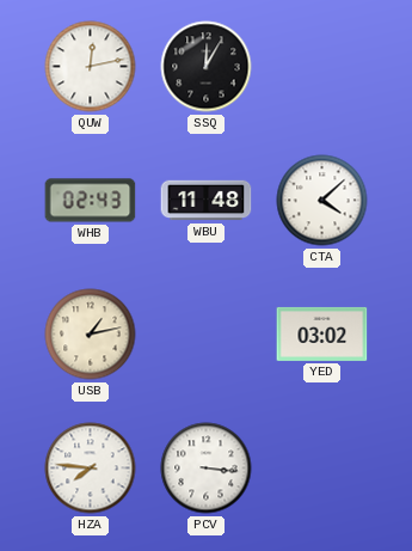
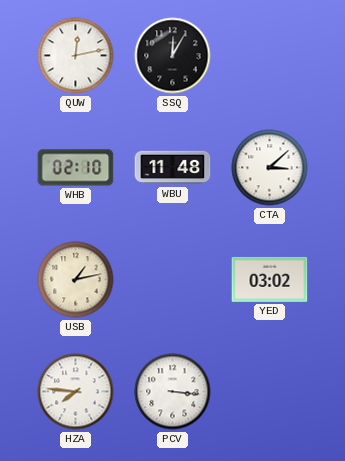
WHB: 02:43 -> 02:10 (76, 168)
CTA: 4:08 -> 3:08 (270, 168)
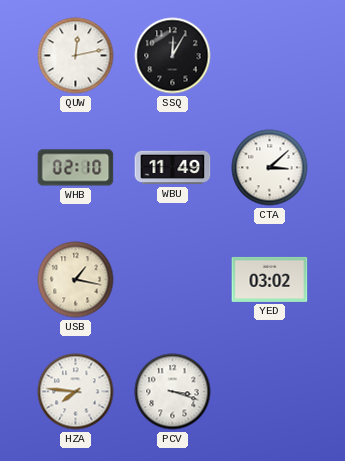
WBU: 11:48 -> 11:49 (173, 168)
USB: 1:13 -> 1:17 (76, 280)
PCV: 3:16 -> 3:18 (173, 392)
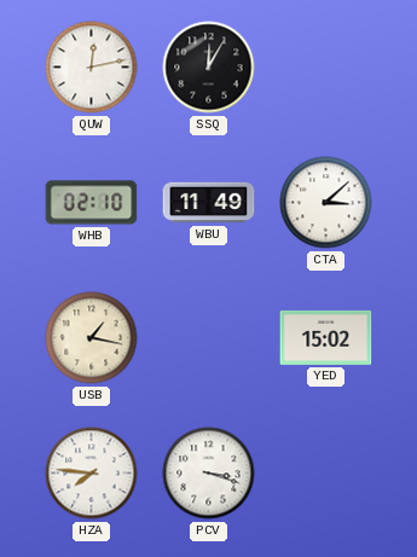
YED: 03:02 -> 15:02 (326, 337)
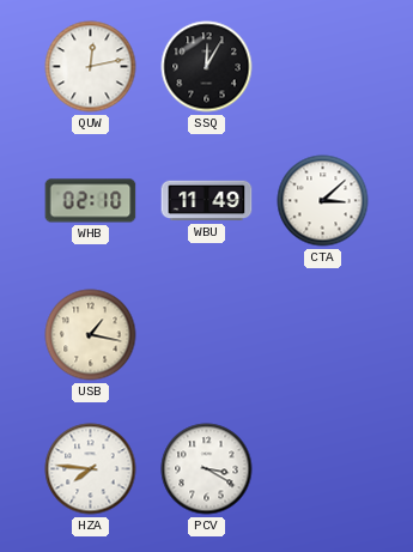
YED: 15:02 -> none (326, 337)
PCV: 3:18 -> 3:20 (207, 469)
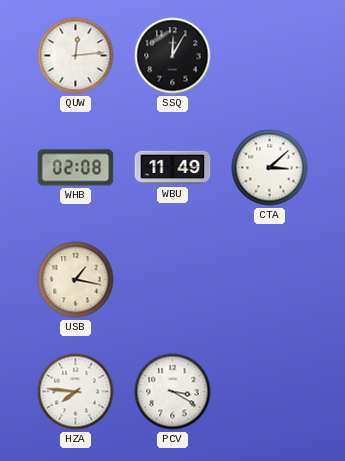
QUW: 12:13 -> 12:14 (76, 56)
WHB: 02:10 -> 02:08 (76, 168)
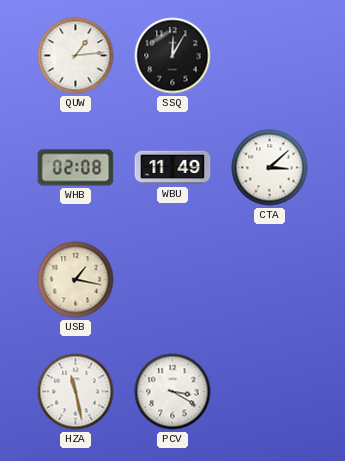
QUW: 12:14 -> 1:14 (76, 56)
HZA: 7:46 -> 11:28 (76, 392)
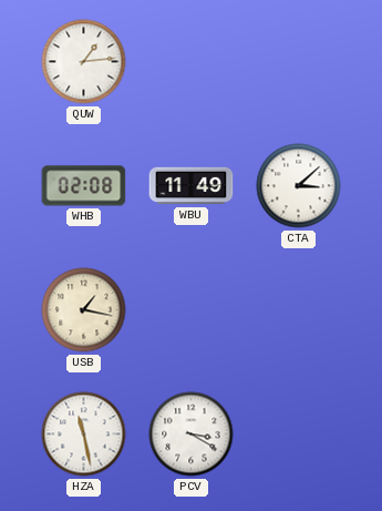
SSQ: 12:05 -> none (173, 56)
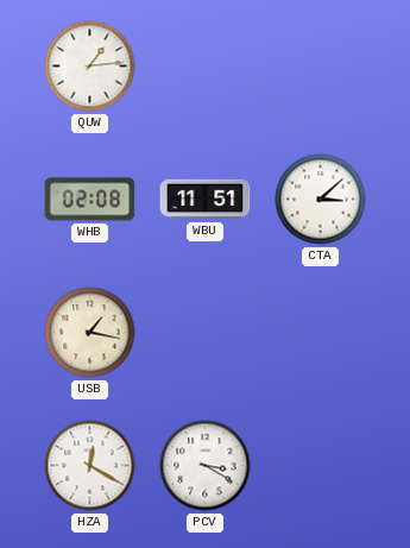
WBU: 11:49 -> 11:51 (206, 200)
HZA: 11:28 -> 12:20 (90, 466)
